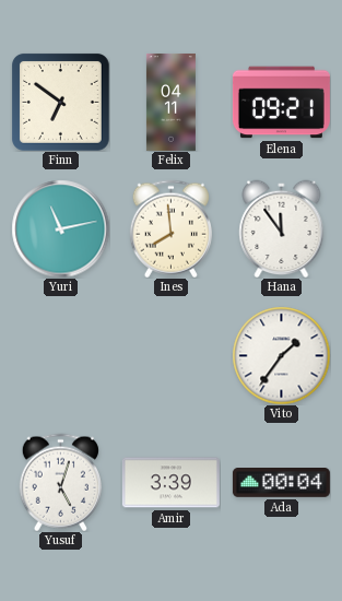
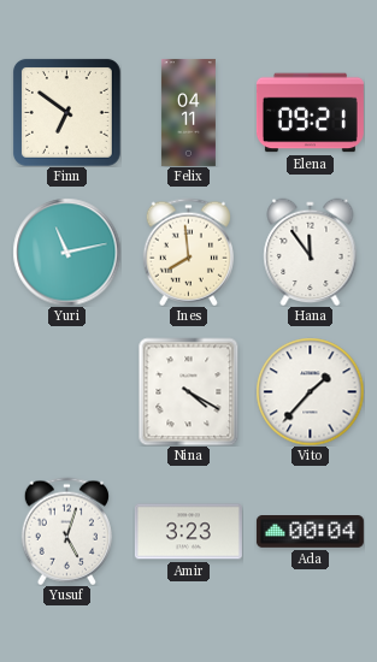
Nina: none -> 4:20 (189, 391)
Vito: 1:36 -> 1:37 (310, 391)
Amir: 3:39 -> 3:23 (188, 532)
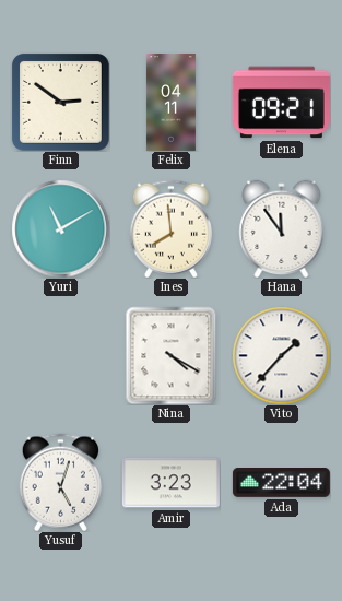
Finn: 6:51 -> 2:51 (60, 102)
Yuri: 11:13 -> 11:10 (60, 228)
Ada: 00:04 -> 22:04 (281, 483)
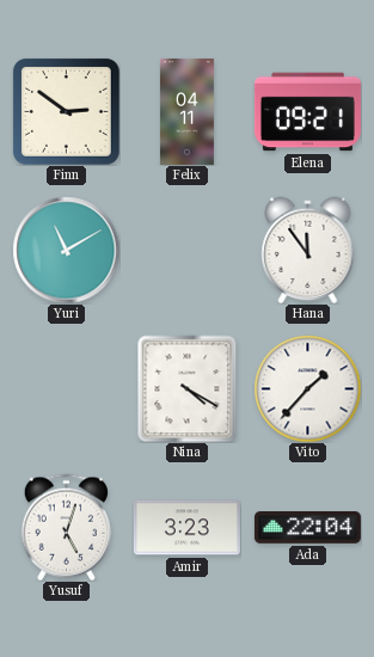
Ines: 7:59 -> none (170, 228)
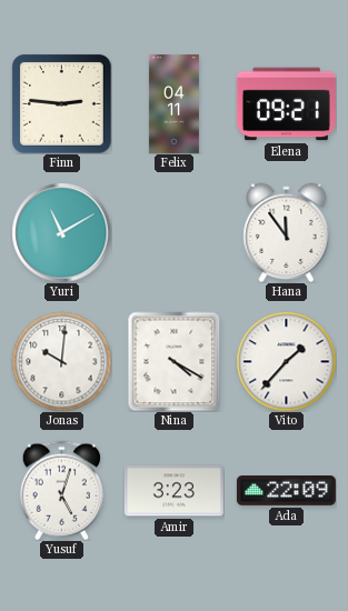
Finn: 2:51 -> 2:46 (61, 103)
Jonas: none -> 10:01 (61, 361)
Ada: 22:04 -> 22:09 (286, 491)
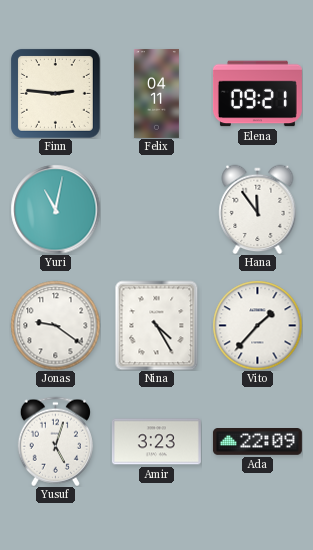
Yuri: 11:10 -> 11:02 (55, 209)
Jonas: 10:01 -> 9:21 (55, 325)
Nina: 4:20 -> 4:25 (157, 325)
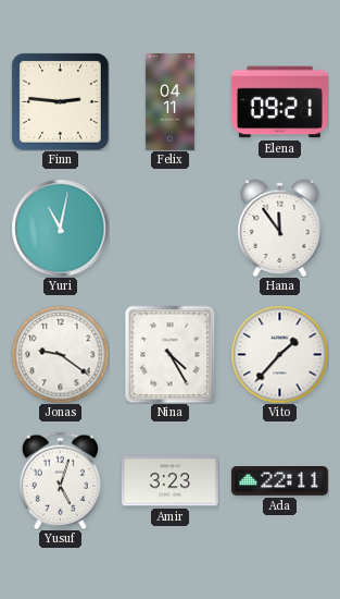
Ada: 22:09 -> 22:11 (279, 481)
